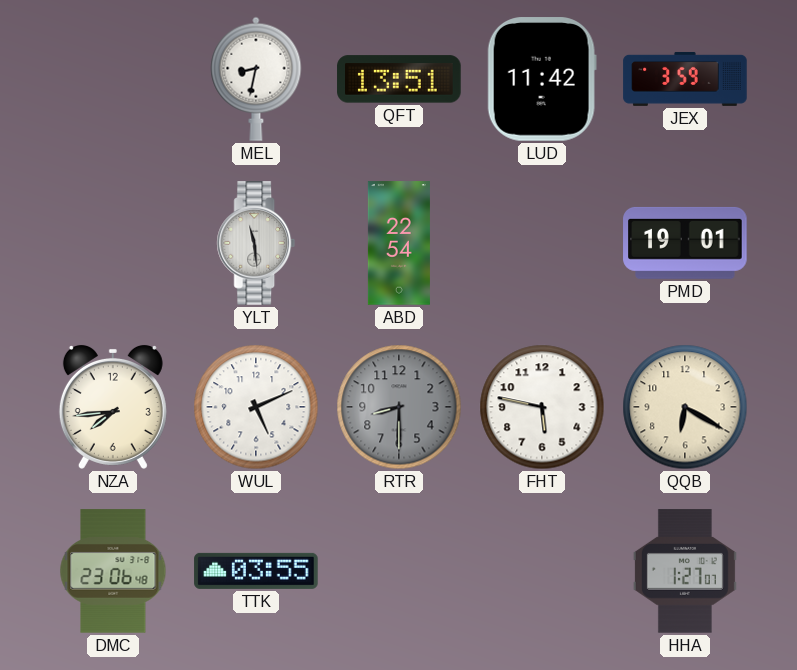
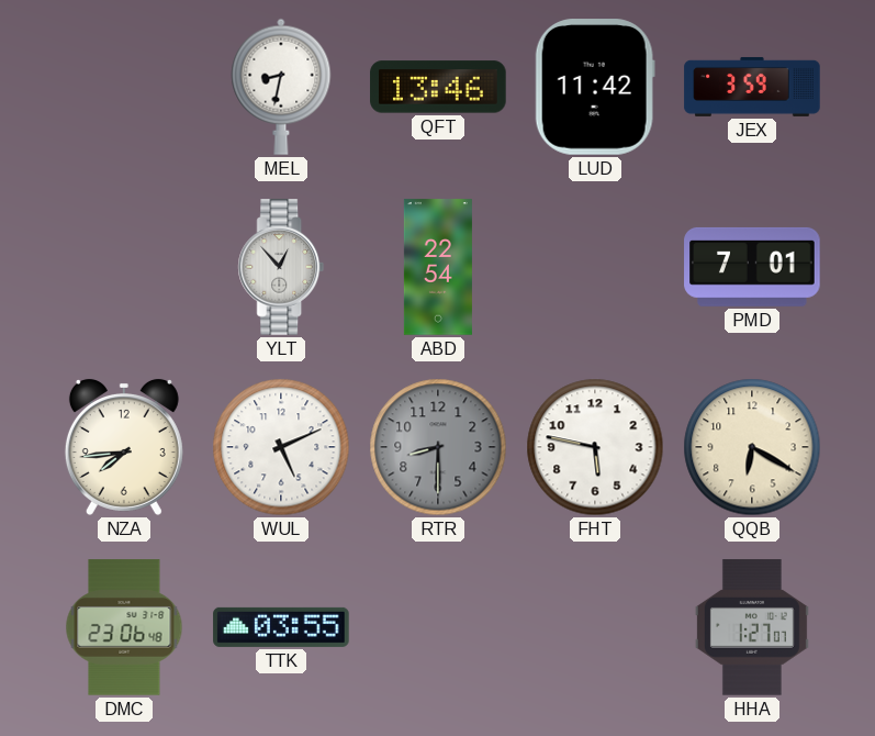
QFT: 13:51 -> 13:46 (438, 87)
YLT: 11:29 -> 12:53 (281, 267)
PMD: 19:01 -> 7:01 (752, 267)
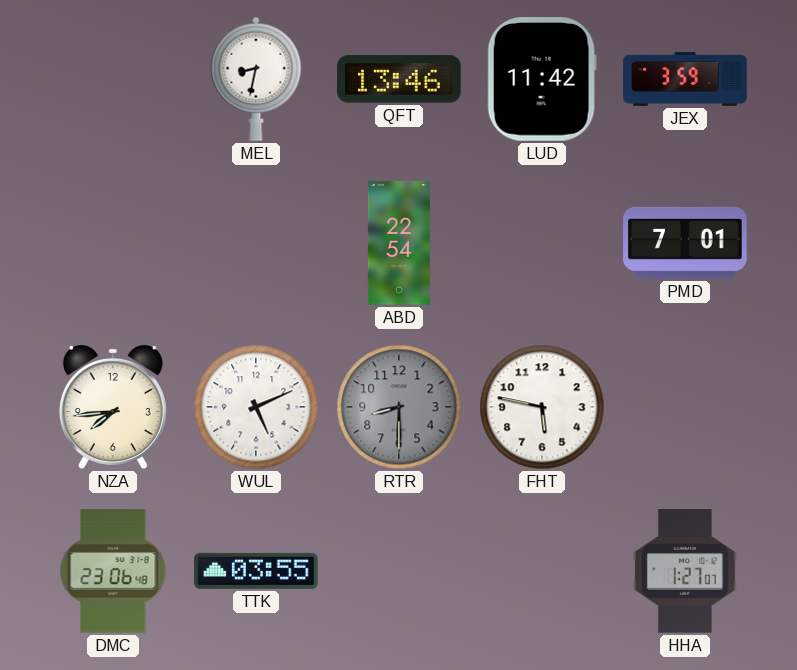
YLT: 12:53 -> none (281, 267)
QQB: 6:20 -> none (752, 447)
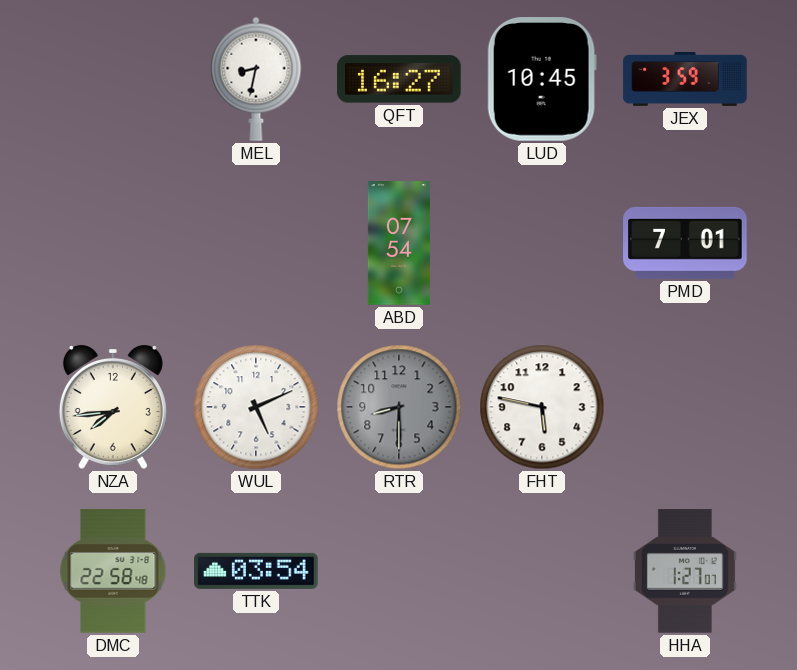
QFT: 13:46 -> 16:27 (399, 79)
LUD: 11:42 -> 10:45 (542, 79)
ABD: 22:54 -> 07:54 (399, 243)
DMC: 23:06 -> 22:58 (113, 571)
TTK: 03:55 -> 03:54 (256, 571)
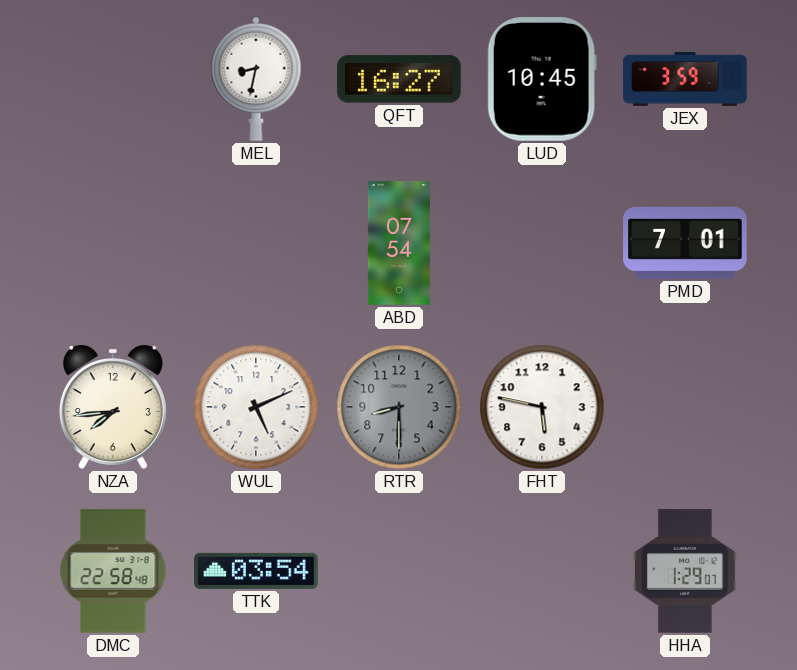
HHA: 1:27 -> 1:29 (685, 571)
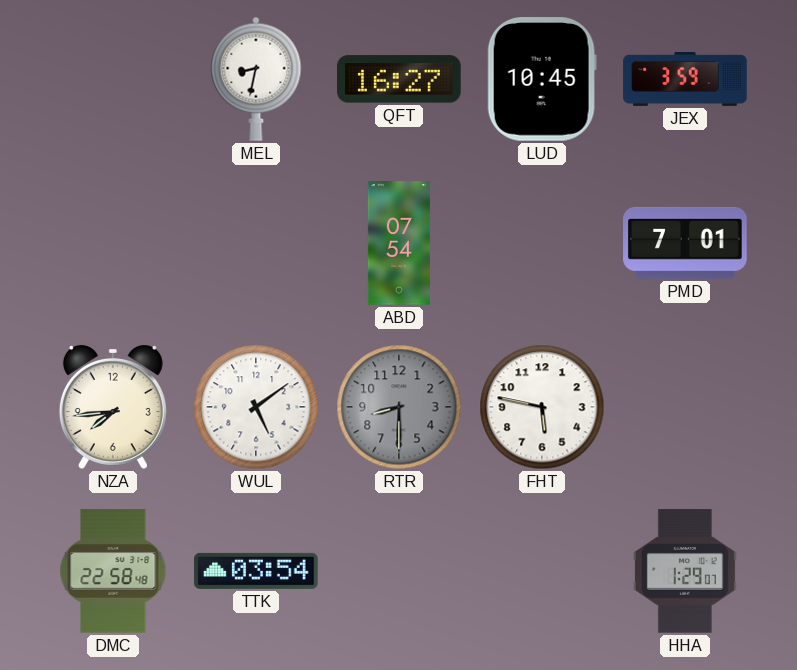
WUL: 5:11 -> 5:09 (256, 407)
